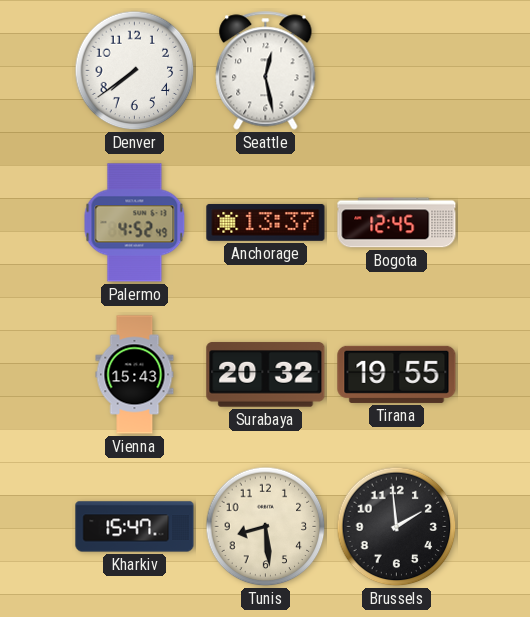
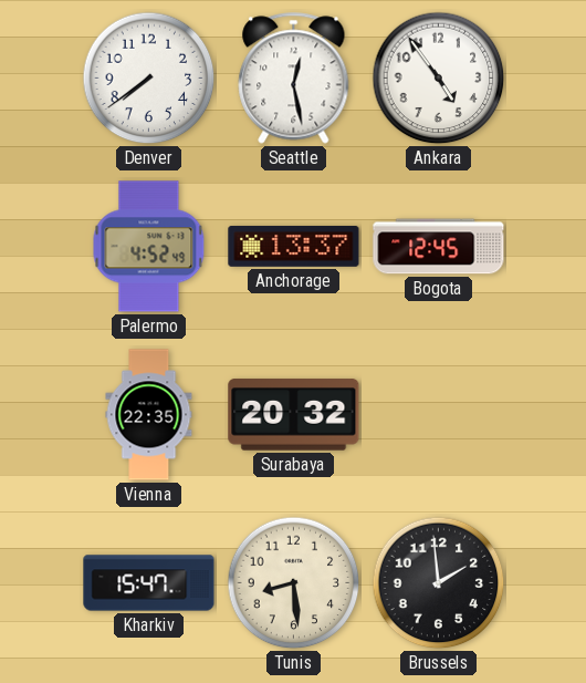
Ankara: none -> 4:54 (439, 79)
Vienna: 15:43 -> 22:35 (149, 415)
Tirana: 19:55 -> none (397, 374)
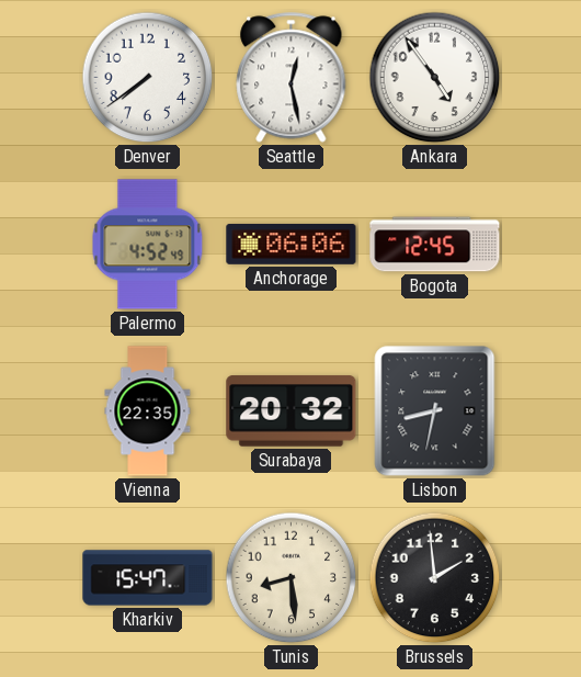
Anchorage: 13:37 -> 06:06 (292, 244)
Lisbon: none -> 8:32 (435, 411)
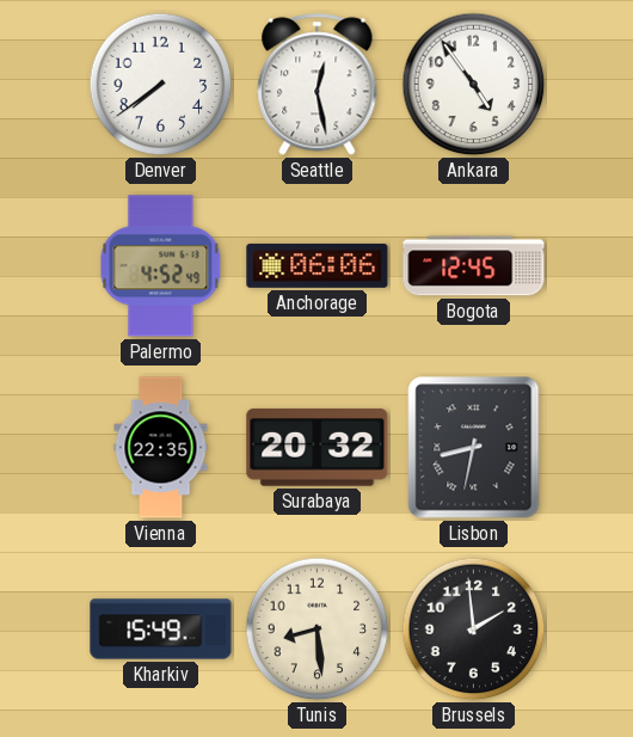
Kharkiv: 15:47 -> 15:49 (161, 629)
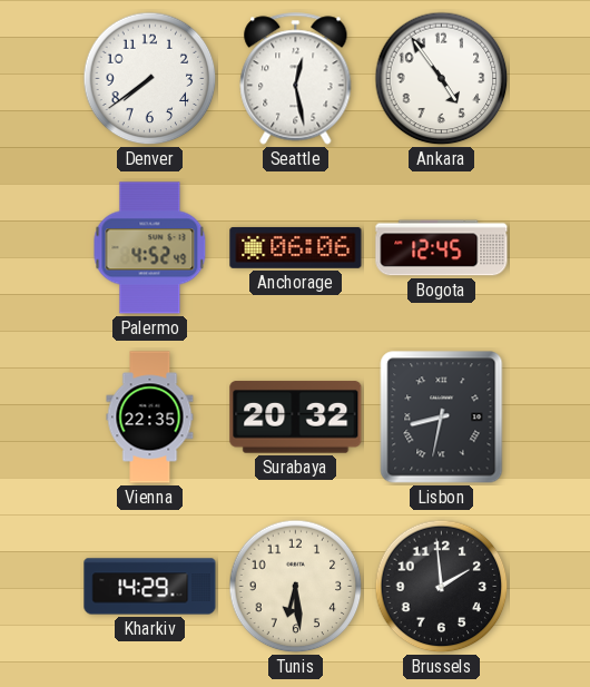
Kharkiv: 15:49 -> 14:29 (150, 587)
Tunis: 8:29 -> 6:29 (296, 587)
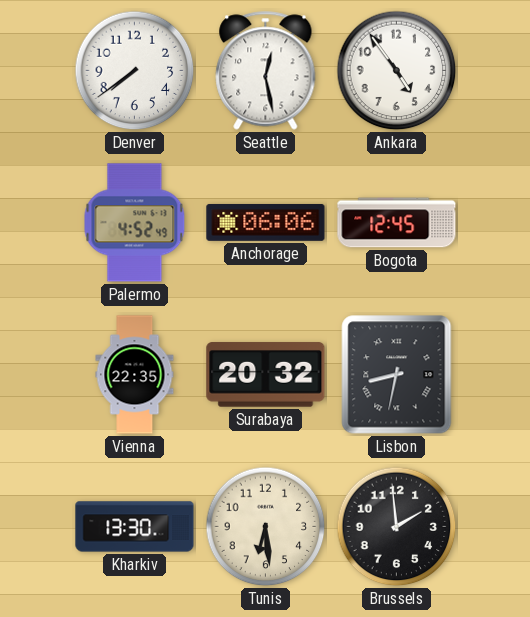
Kharkiv: 14:29 -> 13:30 (135, 527)
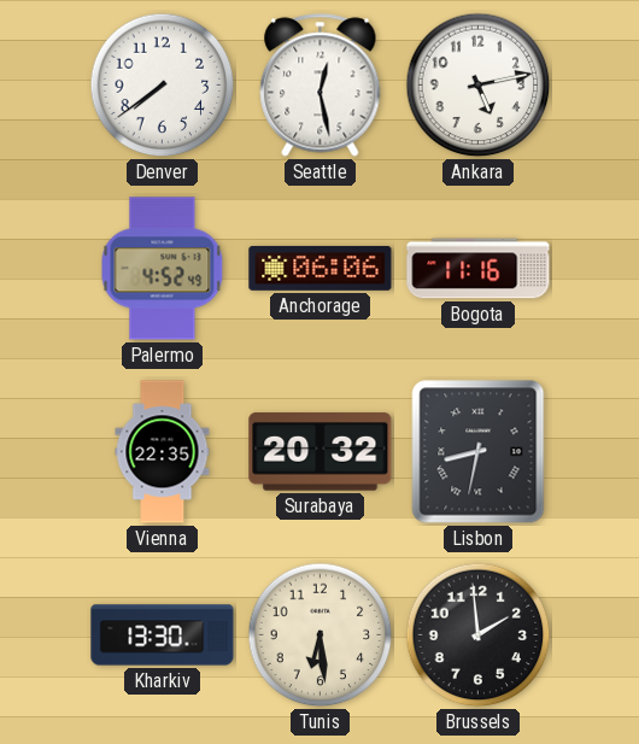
Ankara: 4:54 -> 5:13 (479, 86)
Bogota: 12:45 -> 11:16 (479, 269)
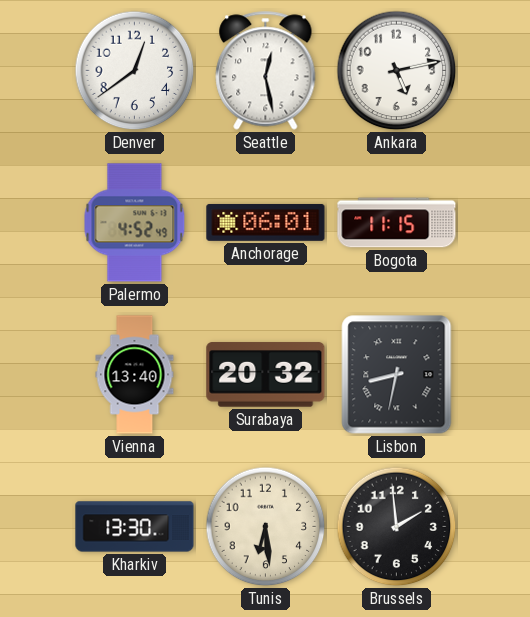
Denver: 7:39 -> 12:39 (135, 71)
Anchorage: 06:06 -> 06:01 (266, 222)
Bogota: 11:16 -> 11:15 (397, 223)
Vienna: 22:35 -> 13:40 (135, 375)
